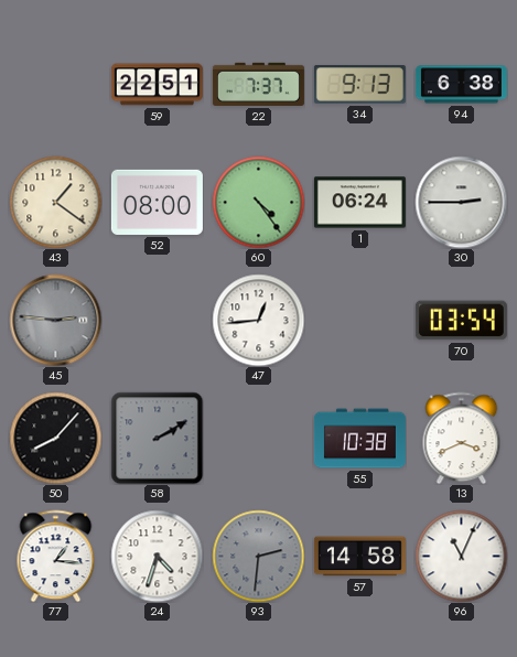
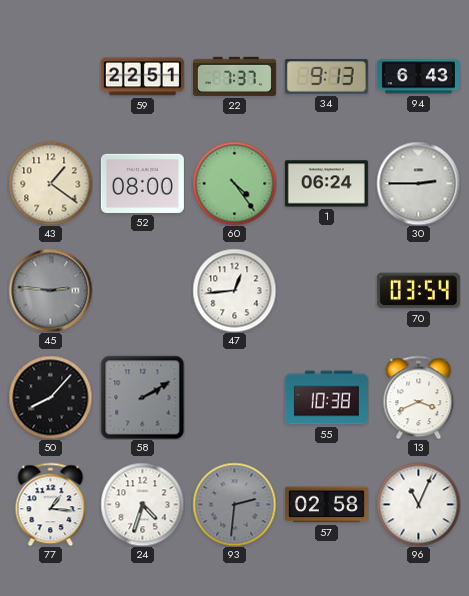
94: 6:38 -> 6:43 (418, 77)
57: 14:58 -> 02:58 (326, 505)
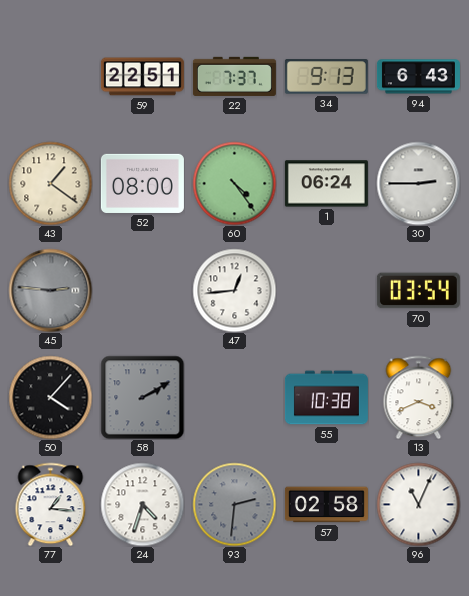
50: 8:07 -> 4:07 (50, 397)
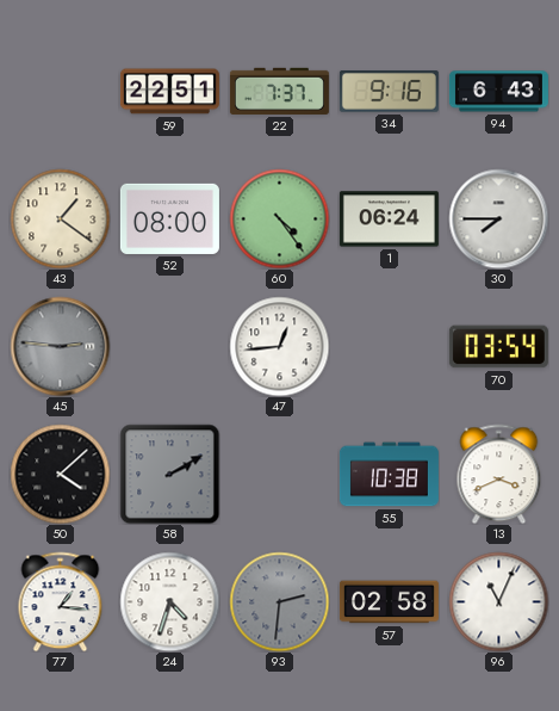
34: 9:13 -> 9:16 (389, 92)
30: 2:45 -> 7:45 (498, 218)
50: 4:07 -> 4:08 (60, 474)
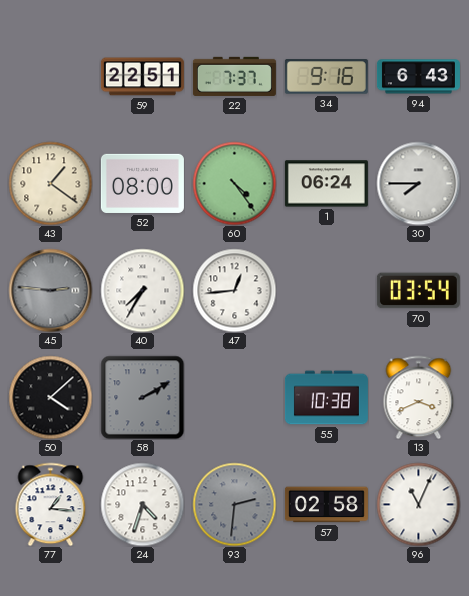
40: none -> 7:35 (142, 290)
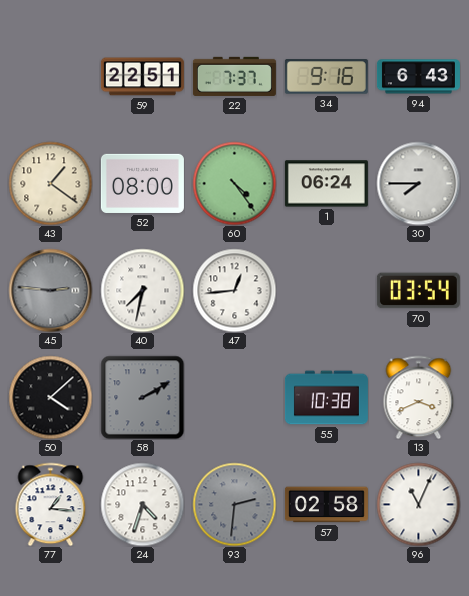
40: 7:35 -> 7:32 (142, 290)
